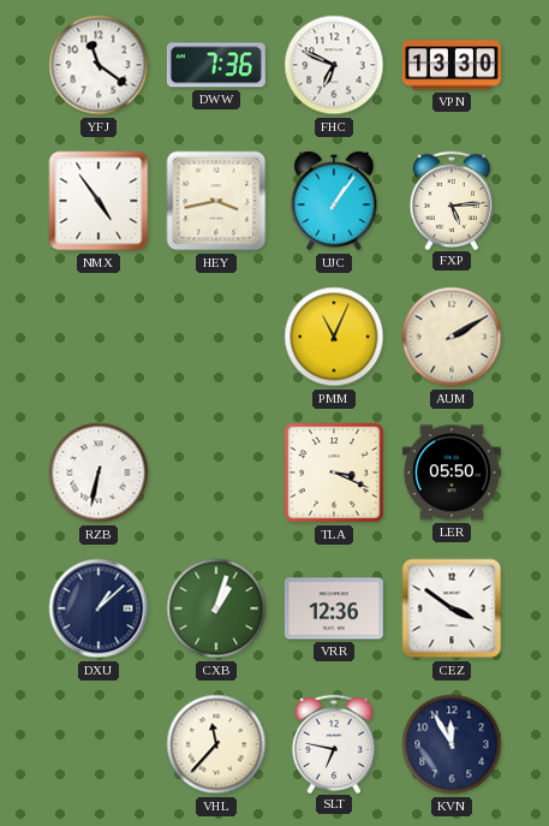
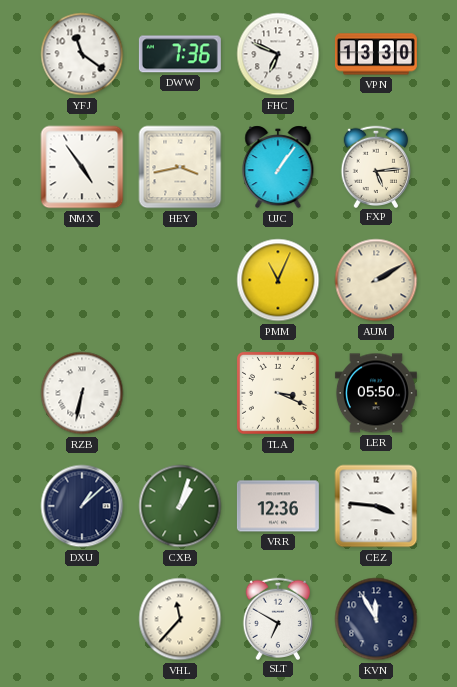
CEZ: 3:51 -> 3:46 (376, 506)
SLT: 6:47 -> 6:50 (277, 618)
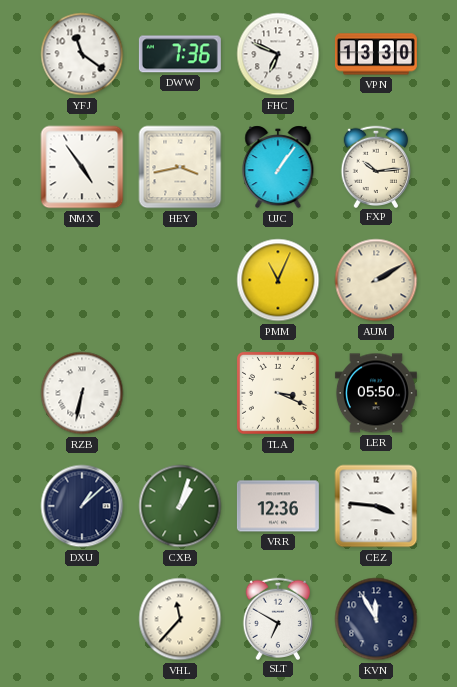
FXP: 5:14 -> 10:14 (375, 166)
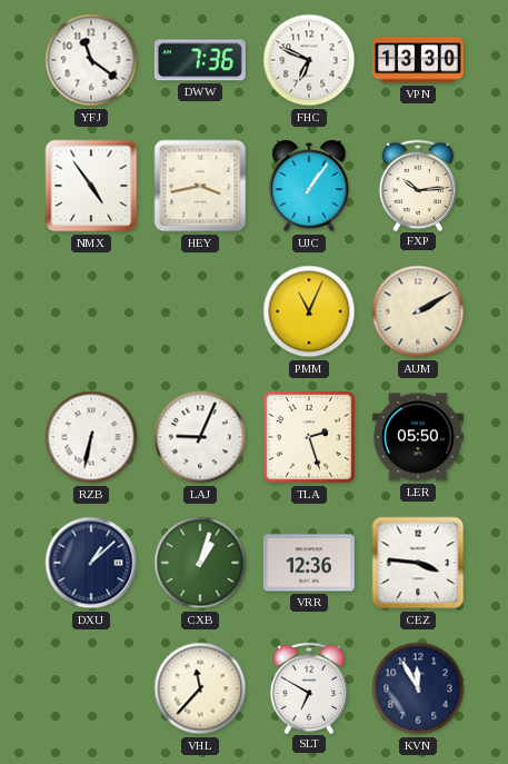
LAJ: none -> 9:04 (200, 437)
TLA: 3:19 -> 2:27 (309, 437)
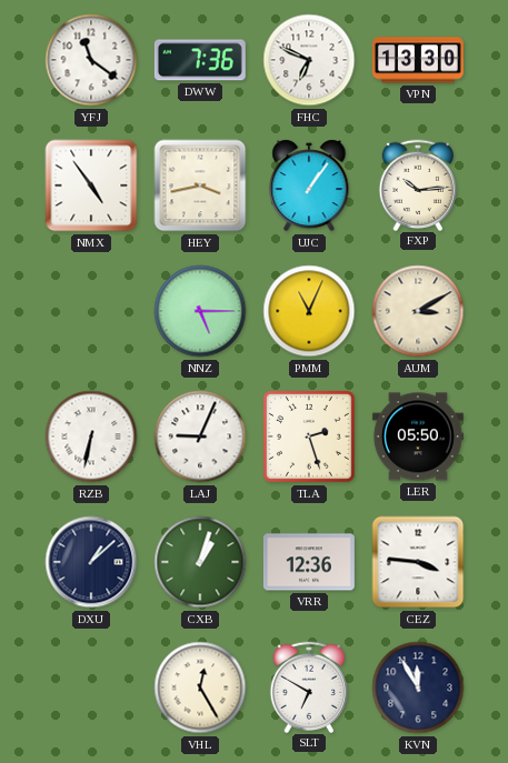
NNZ: none -> 5:15 (200, 311)
AUM: 2:10 -> 3:10 (418, 311)
VHL: 11:37 -> 12:25 (200, 687)
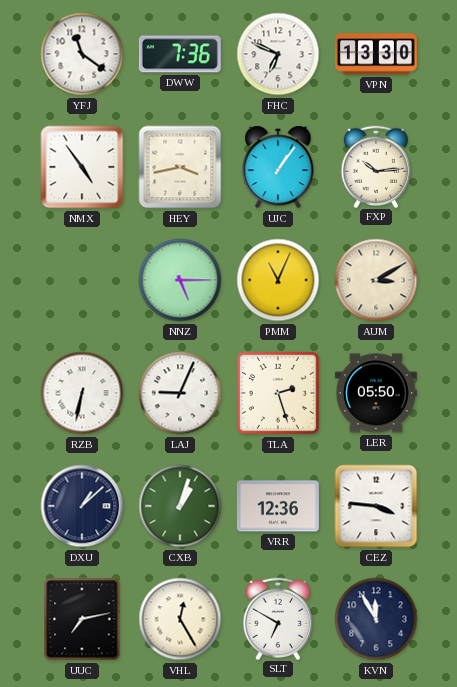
UUC: none -> 7:13 (82, 619)
